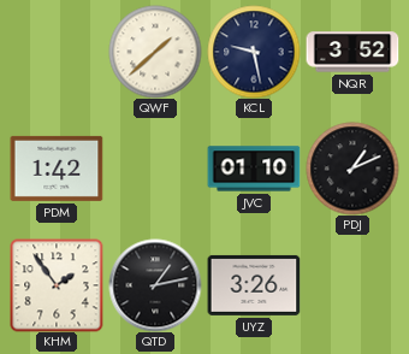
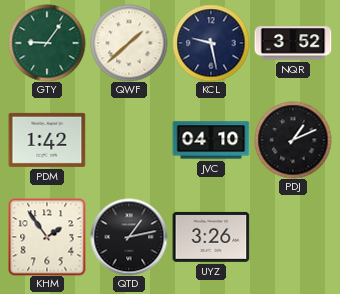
GTY: none -> 9:06 (47, 43)
JVC: 01:10 -> 04:10 (211, 140)
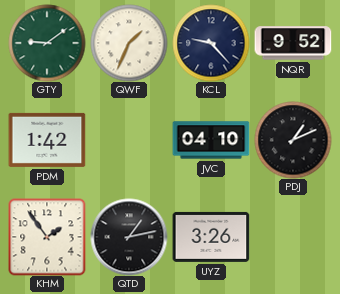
GTY: 9:06 -> 9:09 (47, 43)
QWF: 1:38 -> 1:34 (129, 43)
KCL: 9:28 -> 9:23 (211, 43)
NQR: 3:52 -> 9:52 (293, 43)
